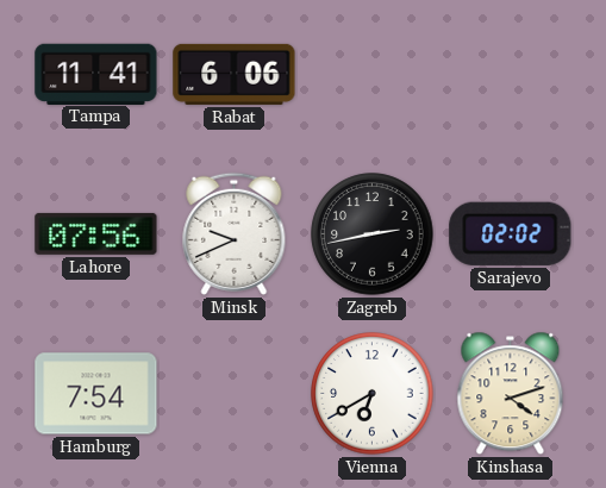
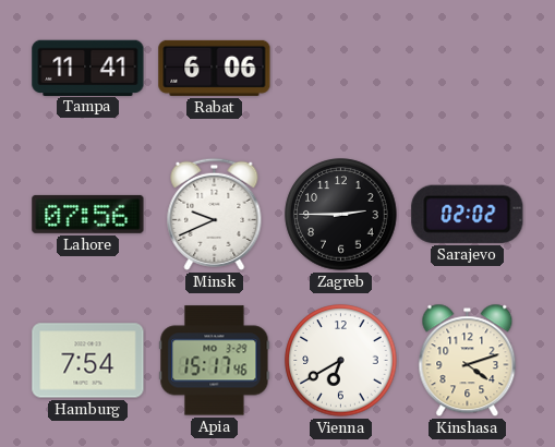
Zagreb: 2:43 -> 2:45 (341, 215)
Apia: none -> 15:17 (215, 361)
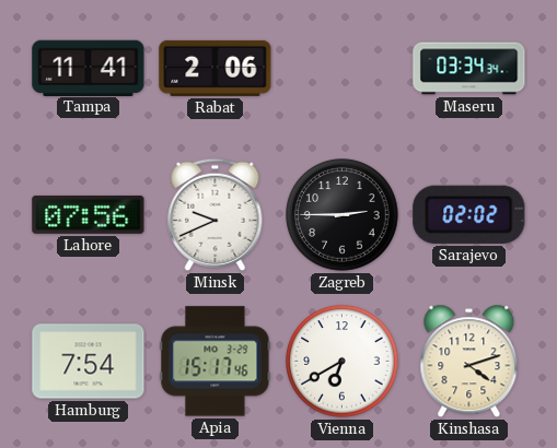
Rabat: 6:06 -> 2:06 (216, 68)
Maseru: none -> 03:34 (469, 69)
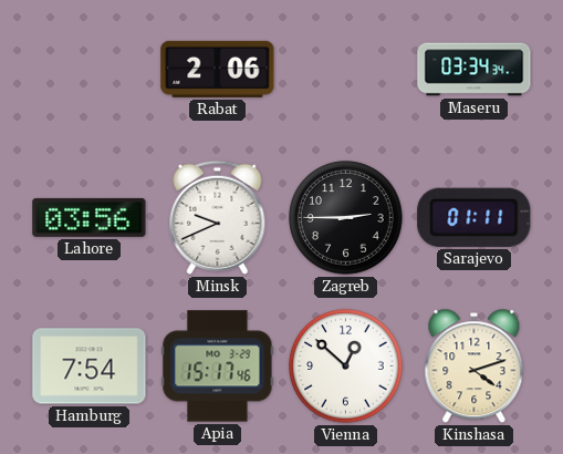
Tampa: 11:41 -> none (89, 68)
Lahore: 07:56 -> 03:56 (90, 217)
Sarajevo: 02:02 -> 01:11 (475, 217)
Vienna: 6:40 -> 12:52 (346, 367)
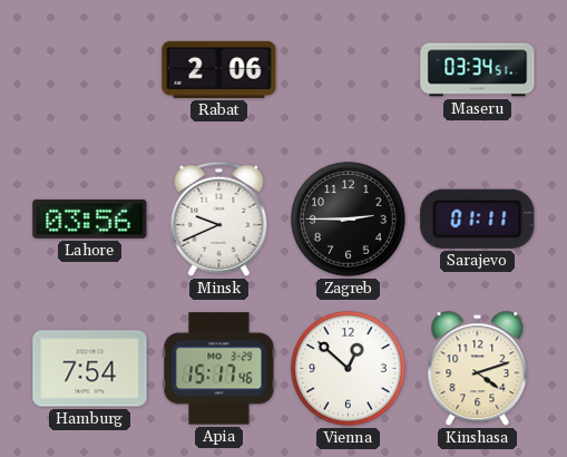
Maseru: 03:34:34 -> 03:34:51 (478, 70)
